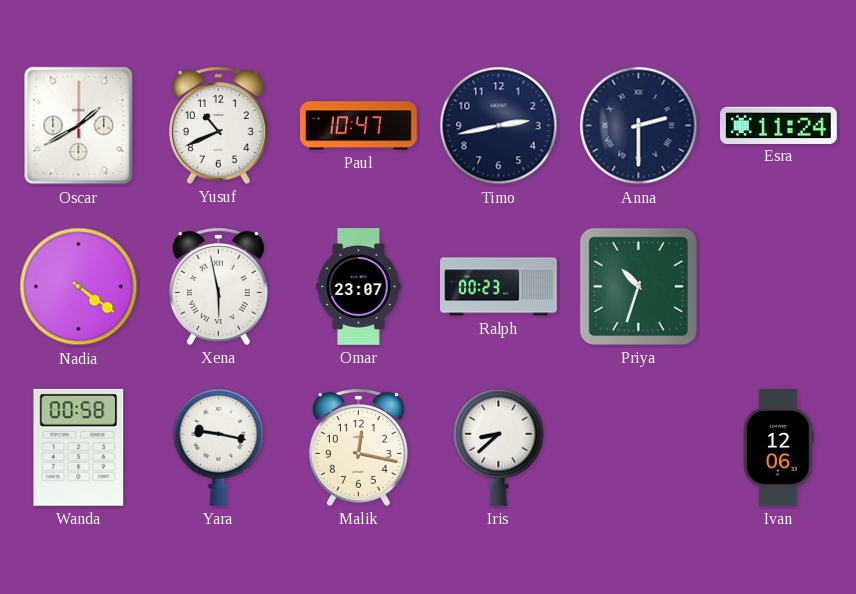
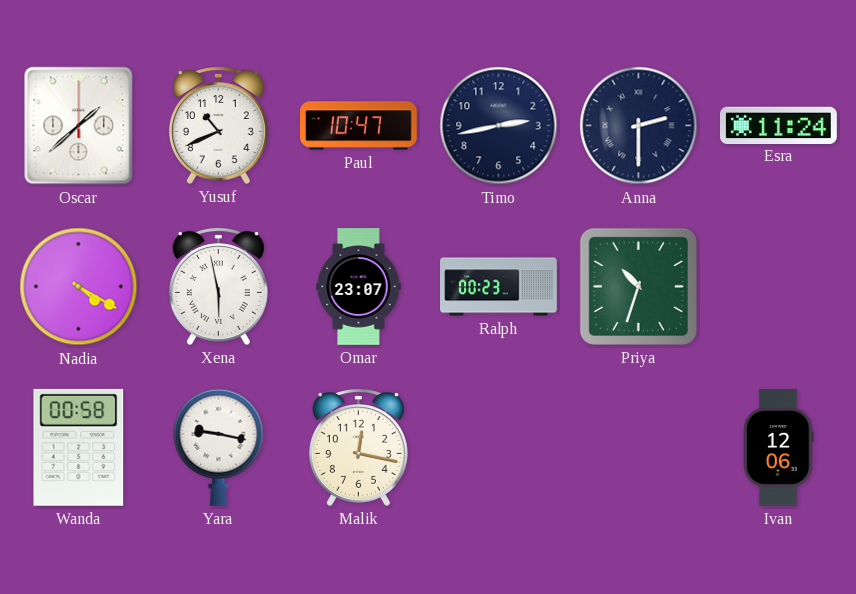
Oscar: 1:40 -> 1:38 (79, 126)
Nadia: 4:21 -> 4:20 (79, 287)
Iris: 8:38 -> none (499, 447)
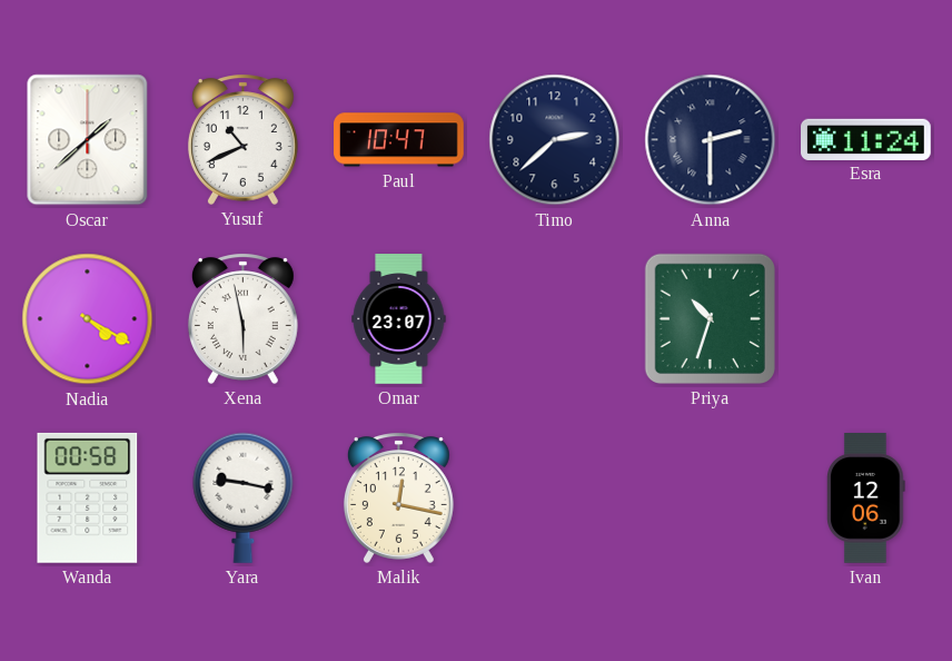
Timo: 2:43 -> 2:38 (555, 140)
Ralph: 00:23 -> none (499, 287)
